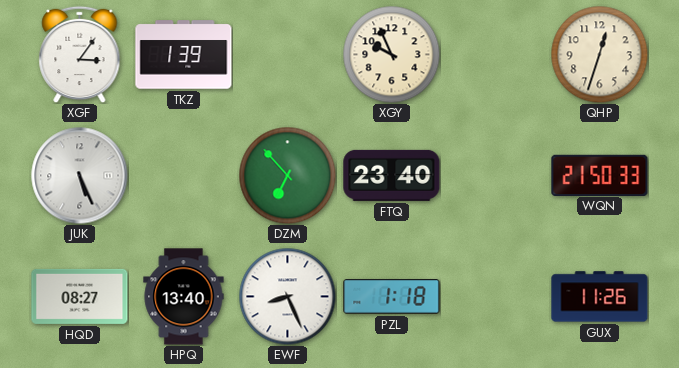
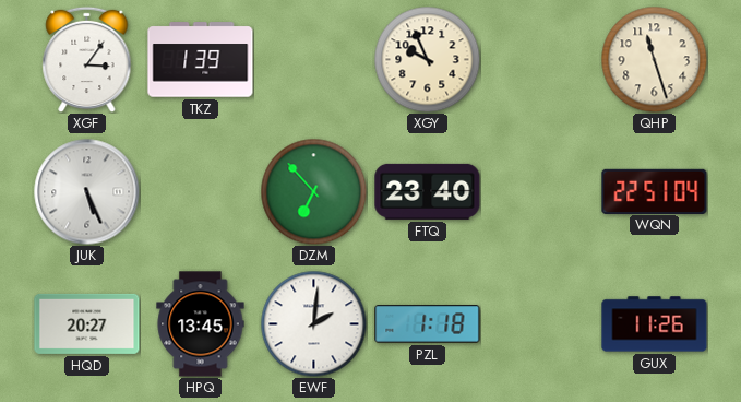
QHP: 12:33 -> 11:27 (654, 59)
WQN: 21:50 -> 22:51 (655, 191)
HQD: 08:27 -> 20:27 (87, 323)
HPQ: 13:40 -> 13:45 (201, 324)
EWF: 8:26 -> 2:01 (313, 323)
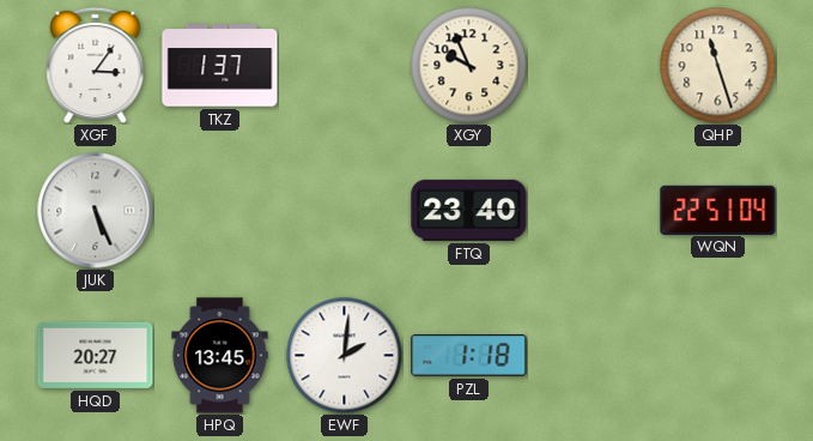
TKZ: 1:39 -> 1:37 (220, 66)
DZM: 6:53 -> none (313, 191)
GUX: 11:26 -> none (655, 324)
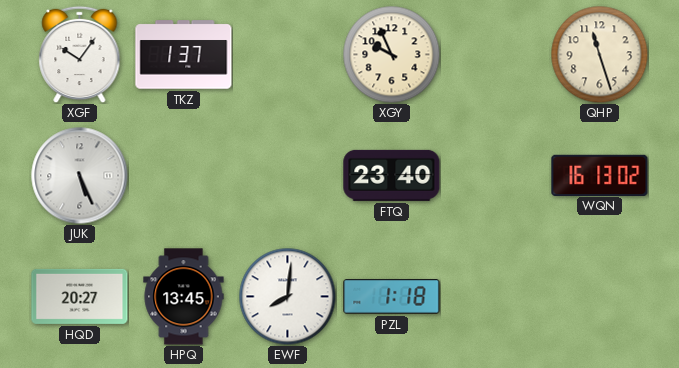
XGF: 3:06 -> 10:06 (80, 54)
WQN: 22:51 -> 16:13 (600, 175)
EWF: 2:01 -> 8:01 (287, 296)
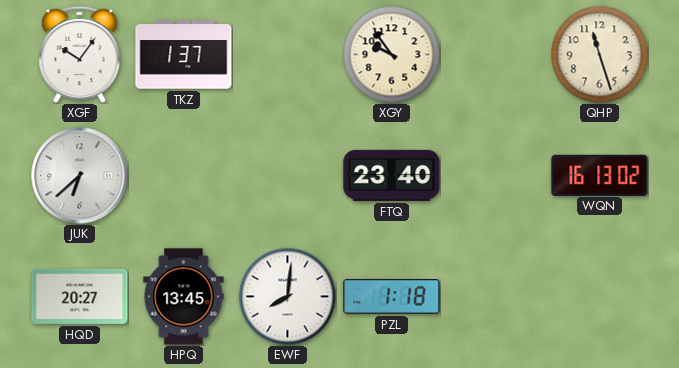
XGY: 9:56 -> 9:54 (391, 54)
JUK: 5:26 -> 6:38 (80, 176)
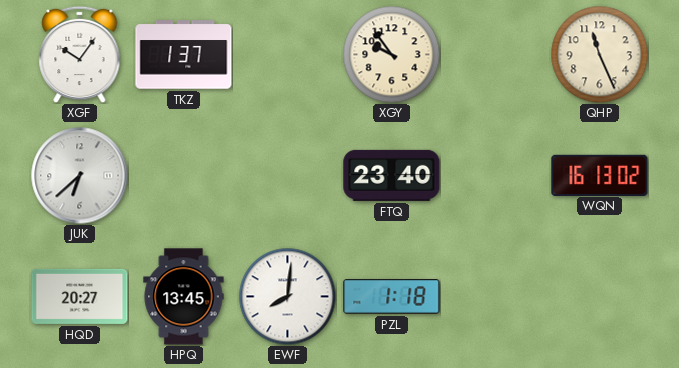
QHP: 11:27 -> 11:26 (599, 54)
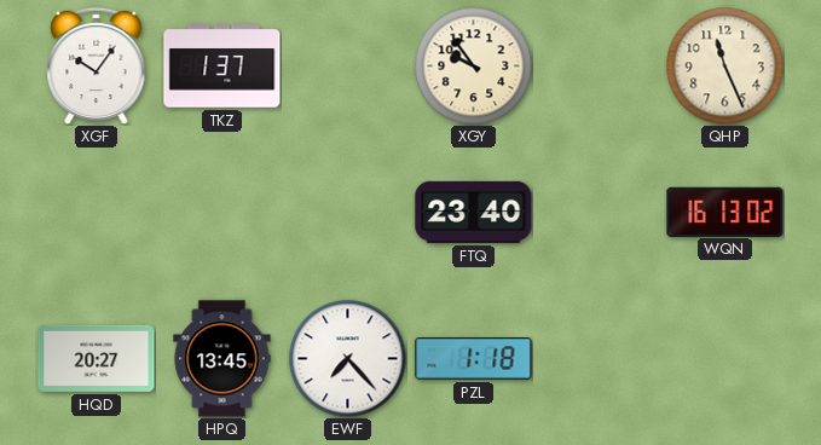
JUK: 6:38 -> none (80, 176)
EWF: 8:01 -> 7:23 (347, 358)
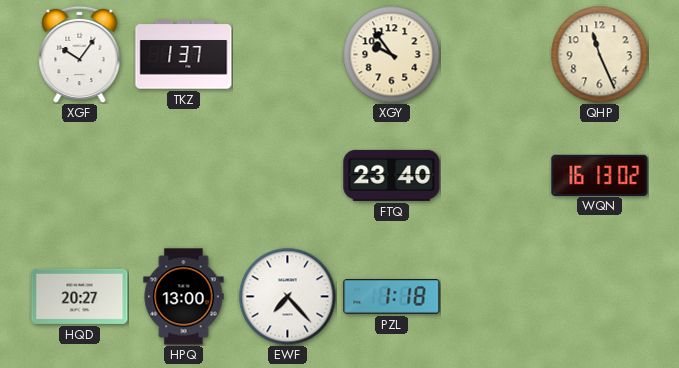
HPQ: 13:45 -> 13:00 (184, 297)
